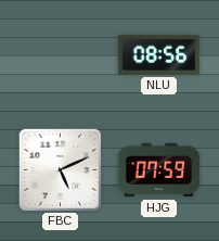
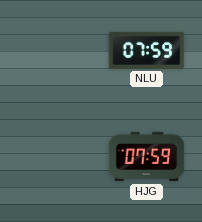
NLU: 08:56 -> 07:59 (147, 50)
FBC: 5:11 -> none (60, 169)
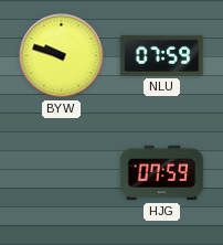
BYW: none -> 9:48 (62, 56)
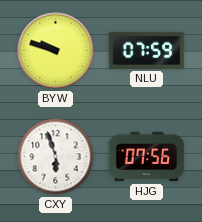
CXY: none -> 5:57 (56, 157)
HJG: 07:59 -> 07:56 (147, 157)
